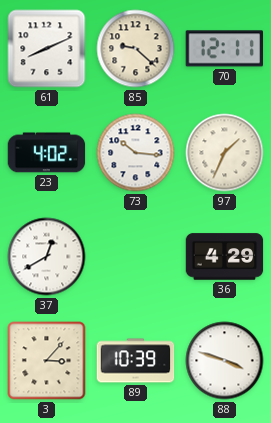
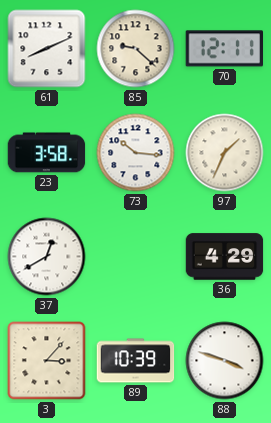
23: 4:02 -> 3:58 (47, 153)
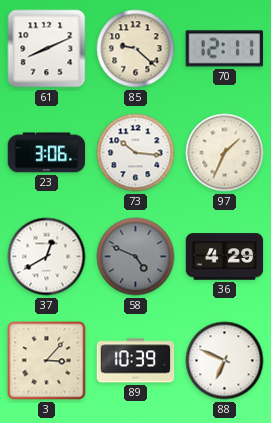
23: 3:58 -> 3:06 (47, 153)
58: none -> 4:49 (136, 257)
88: 3:48 -> 6:49 (225, 361)
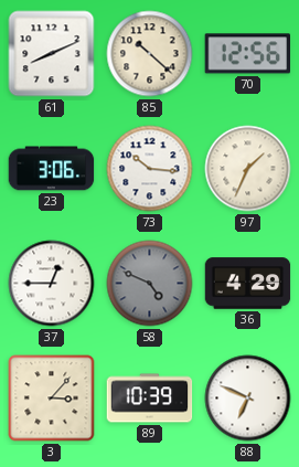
85: 9:22 -> 10:22 (150, 54)
70: 12:11 -> 12:56 (247, 54)
37: 12:40 -> 12:45 (52, 284)
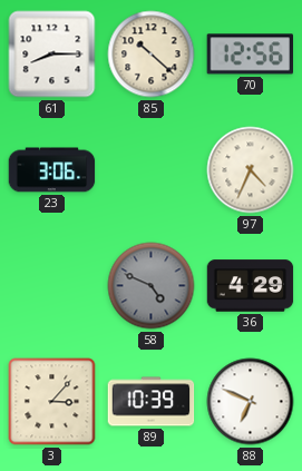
61: 8:11 -> 8:15 (52, 55)
73: 10:16 -> none (150, 169)
97: 1:34 -> 4:34 (251, 170)
37: 12:45 -> none (52, 284)
